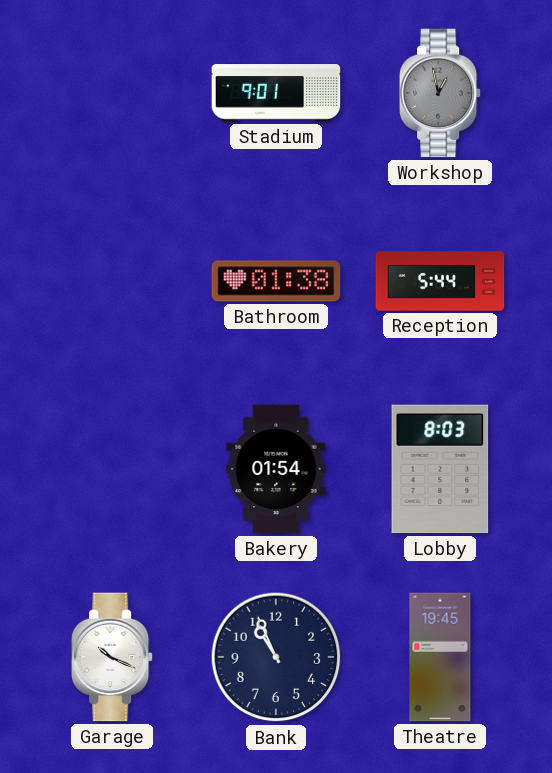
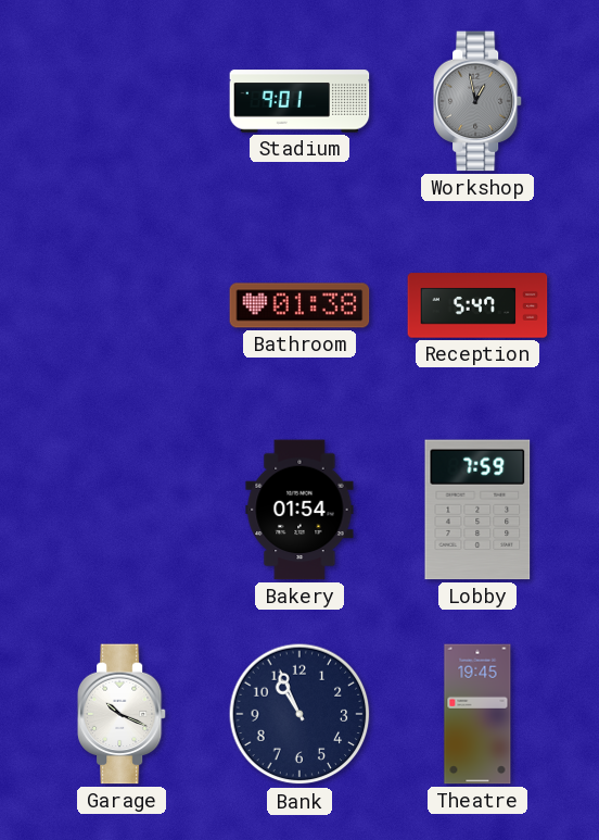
Reception: 5:44 -> 5:47 (477, 305)
Lobby: 8:03 -> 7:59 (477, 510)
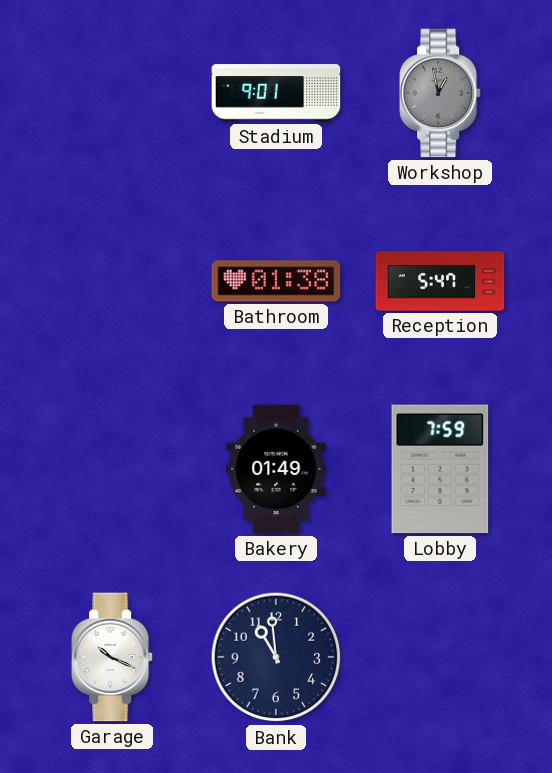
Bakery: 01:54 -> 01:49 (276, 469)
Bank: 10:56 -> 10:59 (276, 657)
Theatre: 19:45 -> none (477, 714)
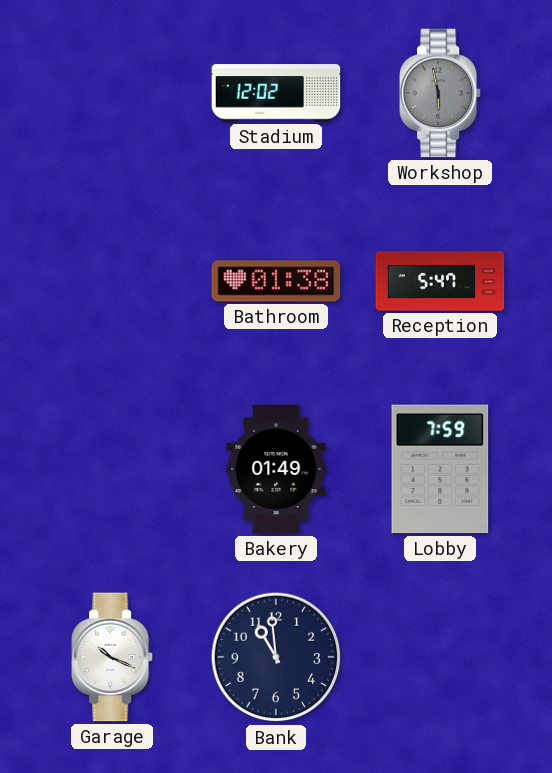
Stadium: 9:01 -> 12:02 (276, 93)
Workshop: 12:58 -> 5:58 (440, 93)
